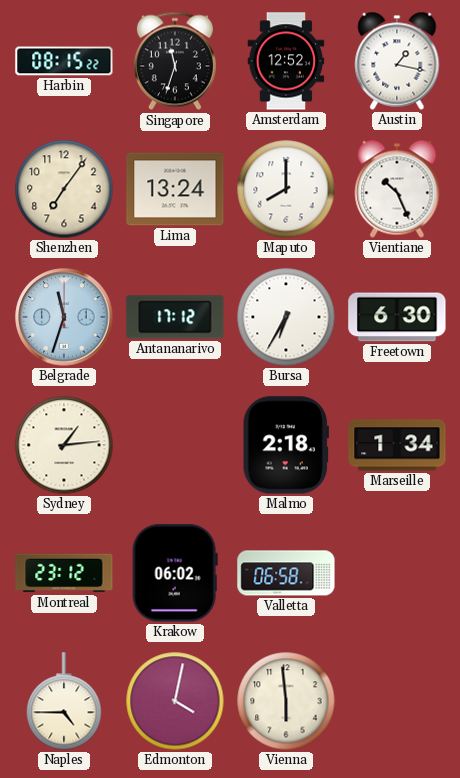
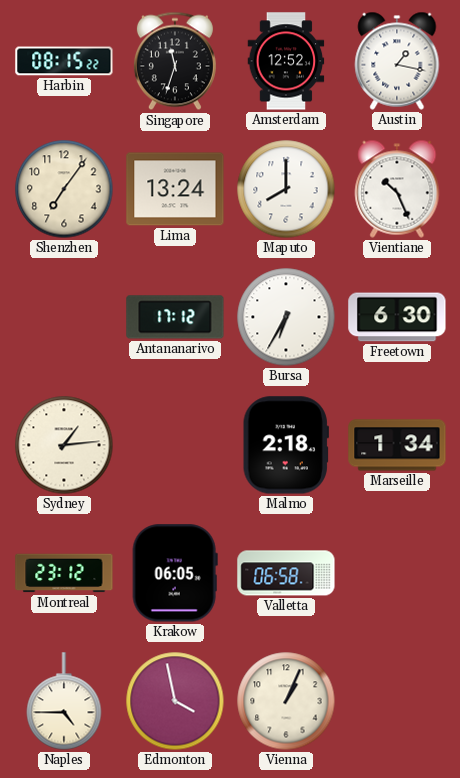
Belgrade: 11:33 -> none (64, 317)
Krakow: 06:02 -> 06:05 (175, 573)
Edmonton: 4:02 -> 3:58 (175, 701)
Vienna: 5:59 -> 1:04 (286, 701)
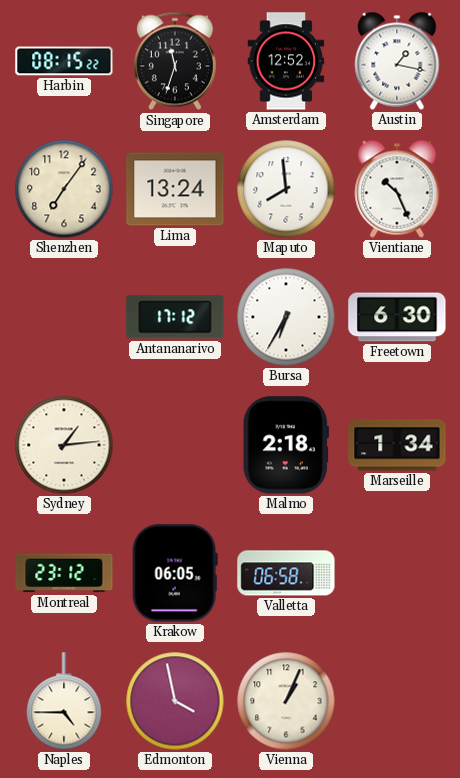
Maputo: 8:00 -> 7:59 (286, 189)
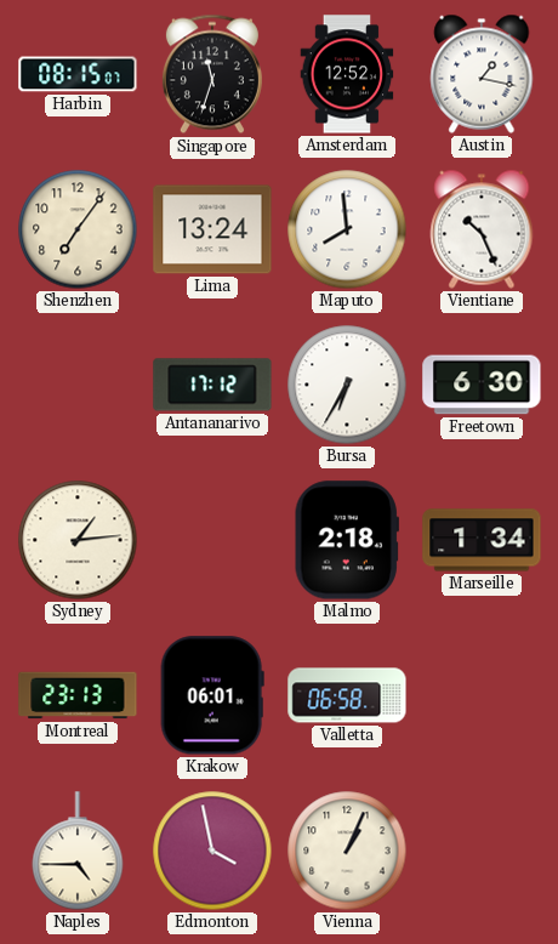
Harbin: 08:15:22 -> 08:15:07 (78, 74)
Montreal: 23:12 -> 23:13 (78, 695)
Krakow: 06:05 -> 06:01 (212, 695)
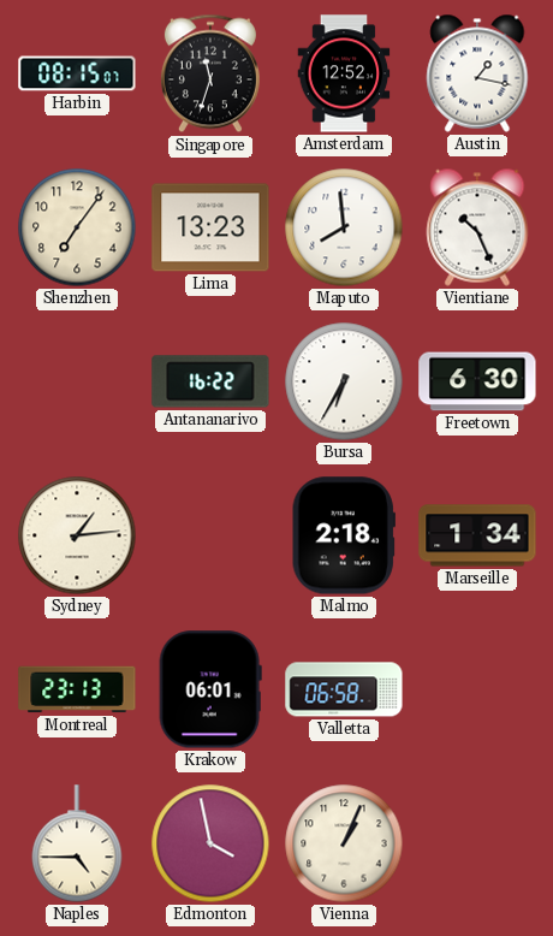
Lima: 13:24 -> 13:23 (210, 227)
Antananarivo: 17:12 -> 16:22 (210, 381)
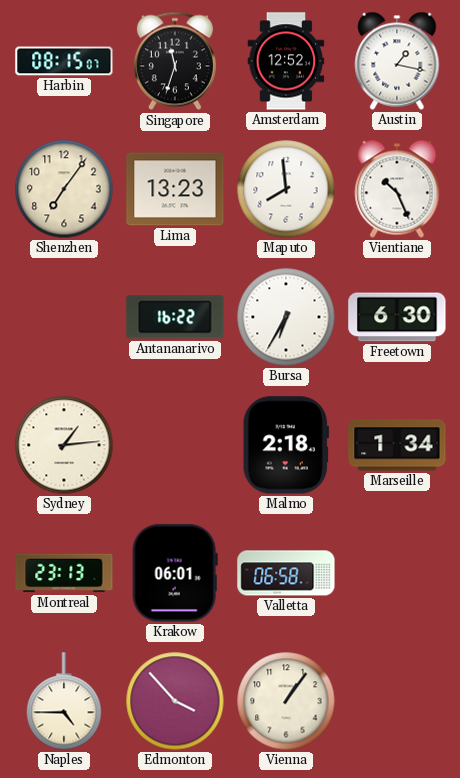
Edmonton: 3:58 -> 3:53 (175, 701)
Vienna: 1:04 -> 1:06 (286, 701)
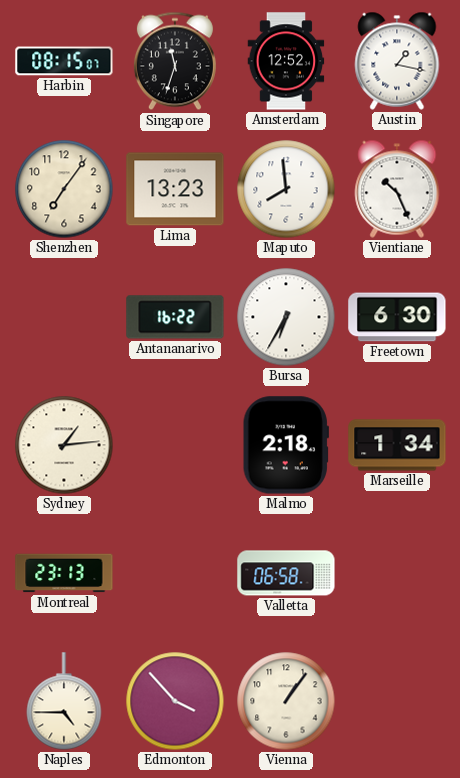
Krakow: 06:01 -> none (175, 573)
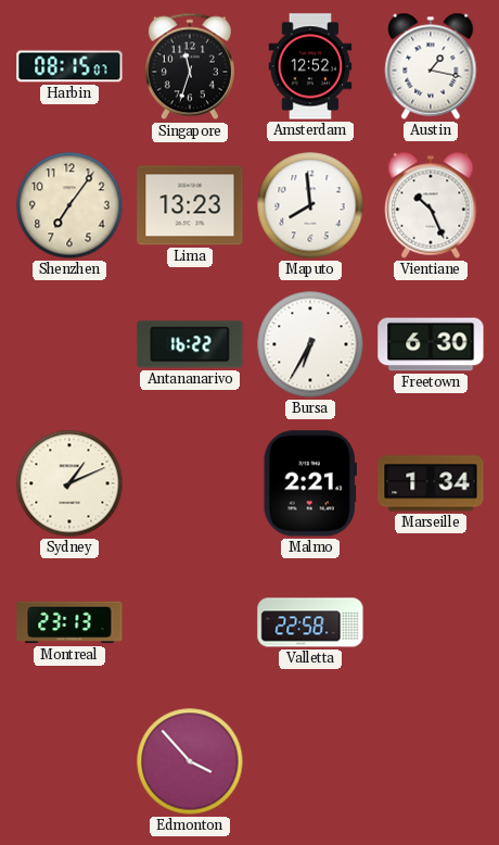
Sydney: 1:14 -> 1:11 (69, 483)
Malmo: 2:18 -> 2:21 (310, 483)
Valletta: 06:58 -> 22:58 (310, 622)
Naples: 4:45 -> none (64, 701)
Vienna: 1:06 -> none (286, 701)
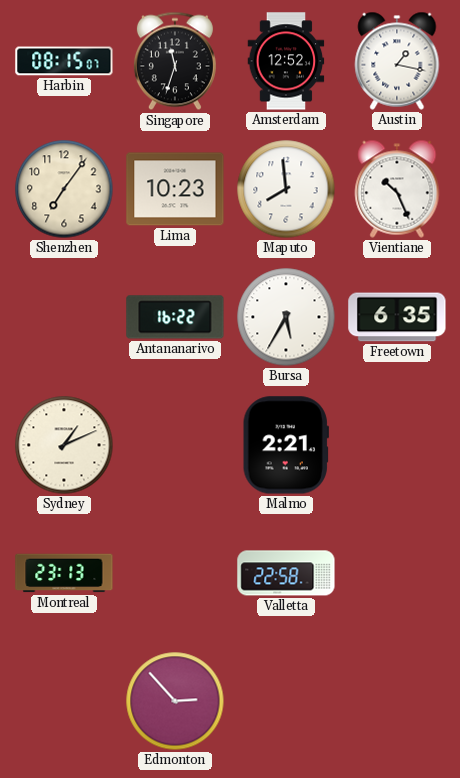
Lima: 13:23 -> 10:23 (175, 189)
Bursa: 6:35 -> 5:35 (286, 317)
Freetown: 6:30 -> 6:35 (397, 317)
Marseille: 1:34 -> none (431, 483)
Edmonton: 3:53 -> 2:53 (175, 701)
